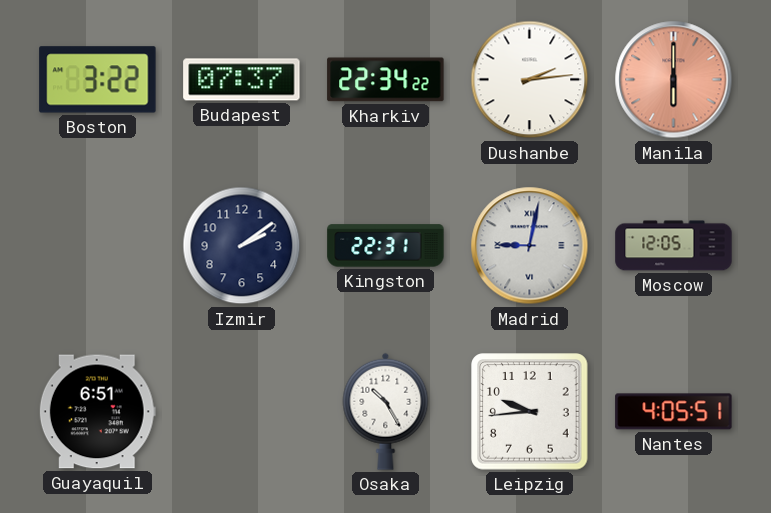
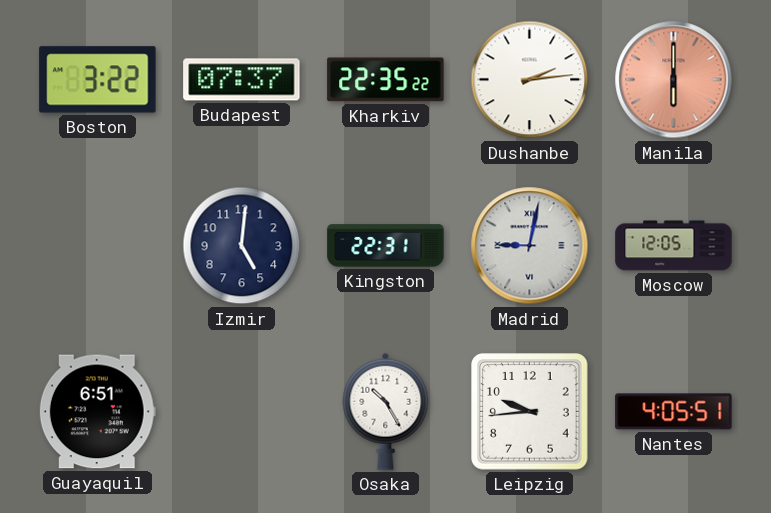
Kharkiv: 22:34 -> 22:35 (386, 80)
Izmir: 2:09 -> 5:01 (242, 246)
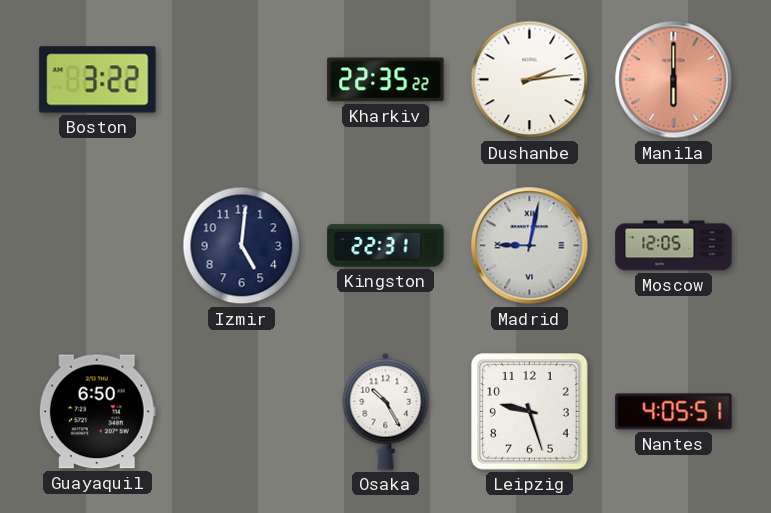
Budapest: 07:37 -> none (242, 80)
Guayaquil: 6:51 -> 6:50 (97, 412)
Leipzig: 9:44 -> 9:27 (530, 412)
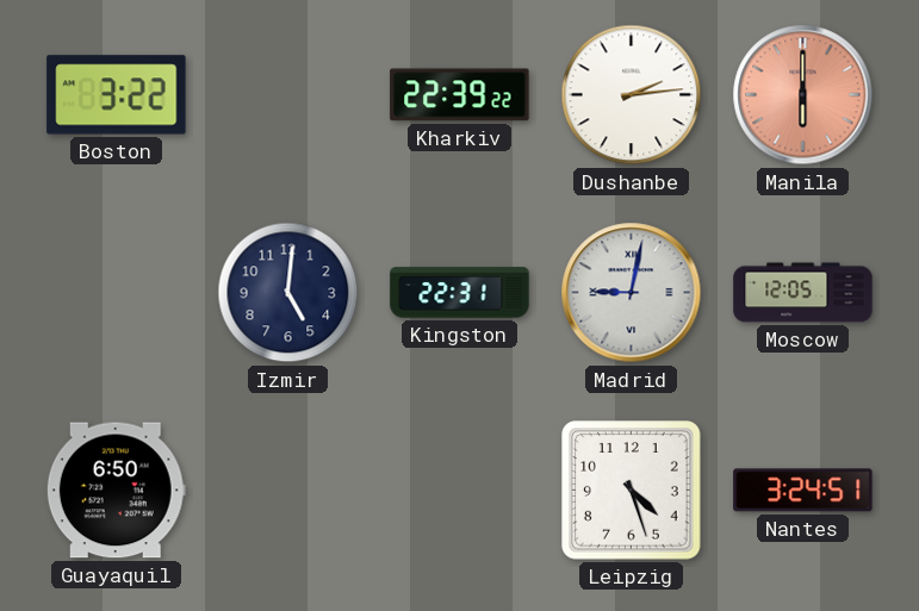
Kharkiv: 22:35 -> 22:39 (460, 95)
Osaka: 10:25 -> none (386, 411)
Leipzig: 9:27 -> 4:27 (632, 491)
Nantes: 4:05 -> 3:24 (803, 491)
